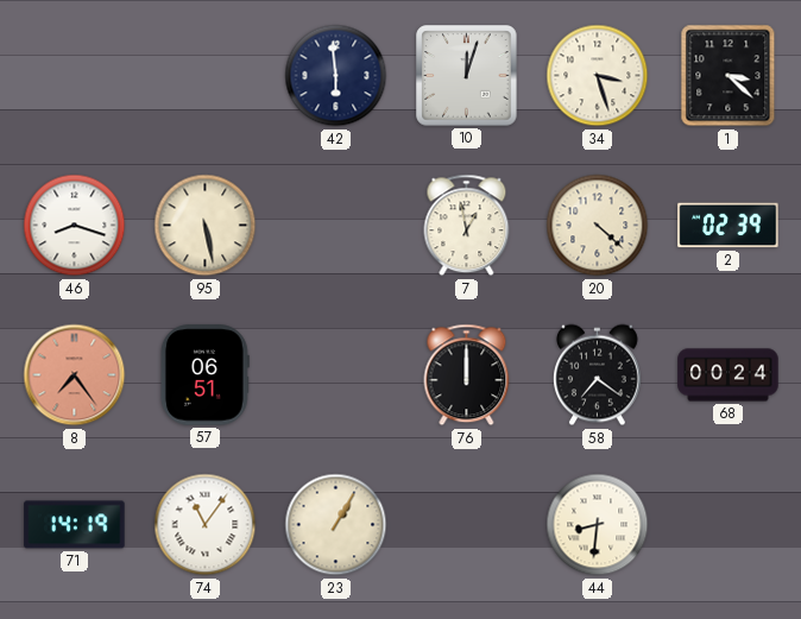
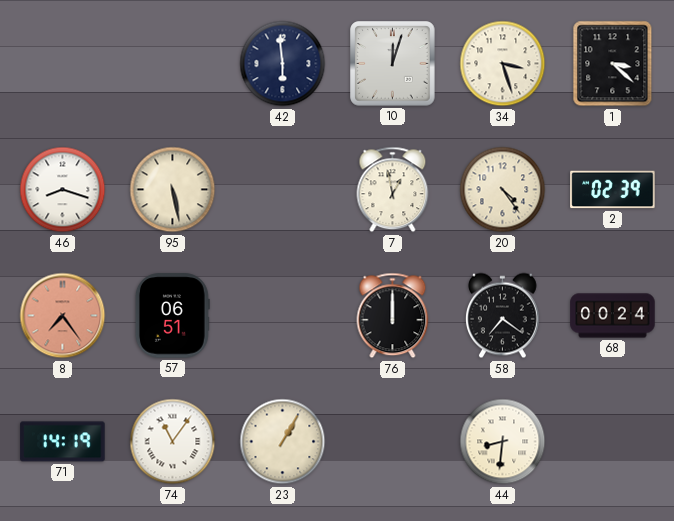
20: 4:22 -> 4:24 (503, 190)
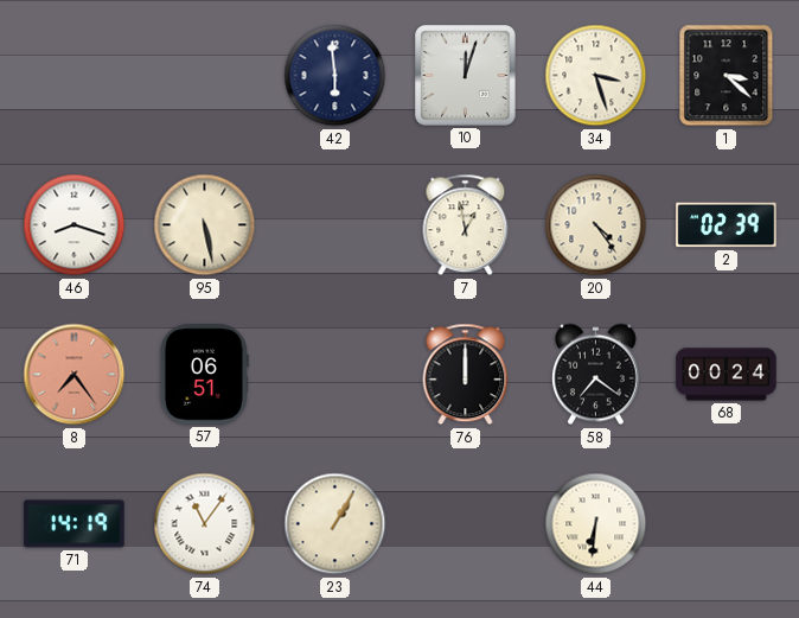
44: 8:31 -> 6:31 (596, 524)
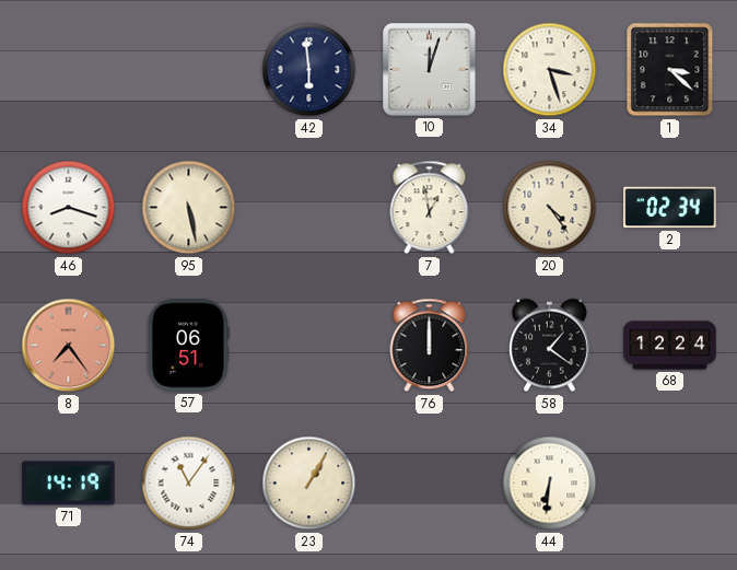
2: 02:39 -> 02:34 (670, 208)
58: 7:21 -> 1:21 (549, 346)
68: 00:24 -> 12:24 (670, 346)
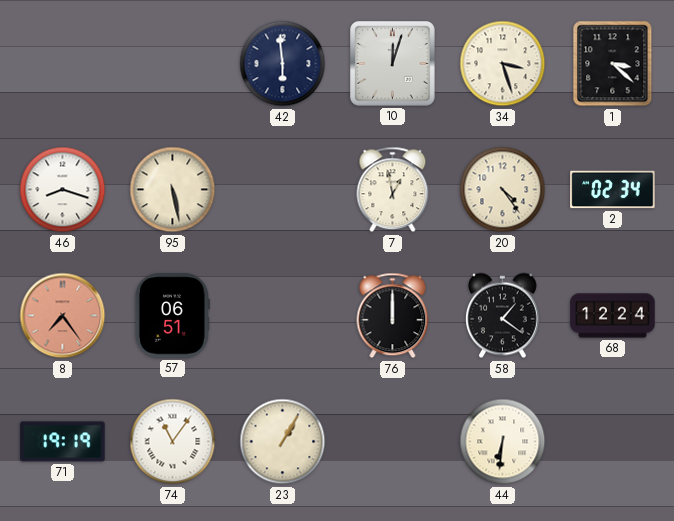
71: 14:19 -> 19:19 (63, 442)
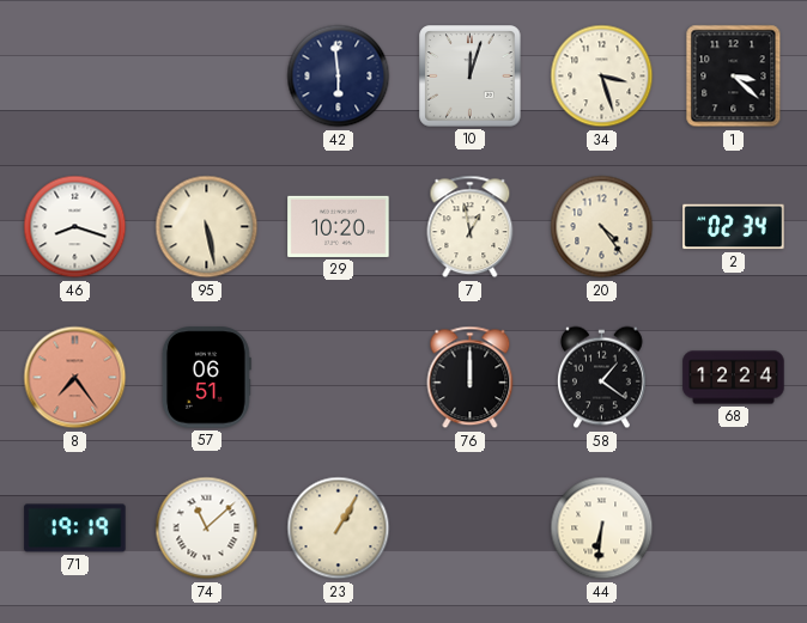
29: none -> 10:20 (339, 226)
74: 11:06 -> 11:08 (207, 529)
